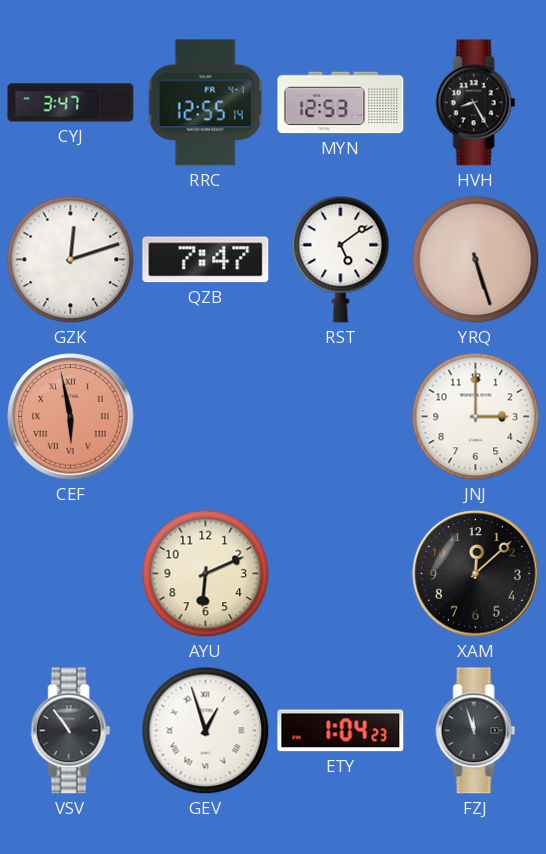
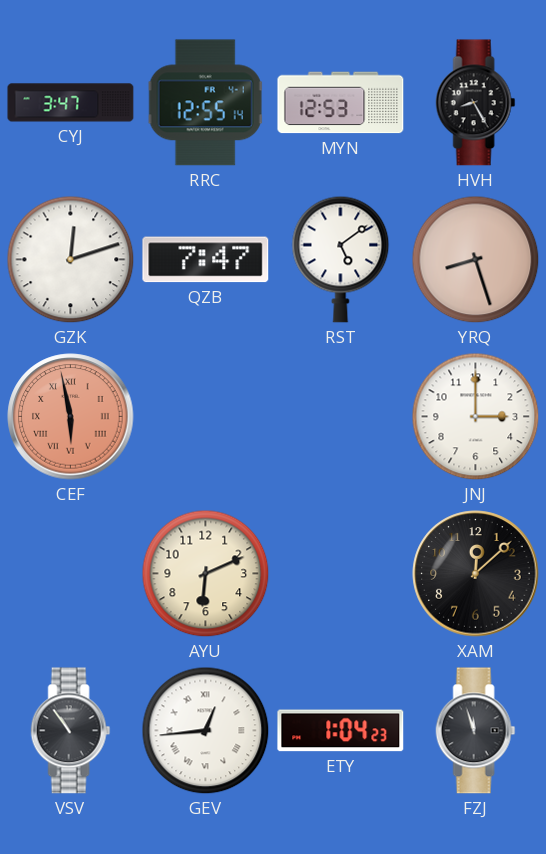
YRQ: 5:27 -> 8:27 (476, 260)
GEV: 12:57 -> 12:44 (206, 731)
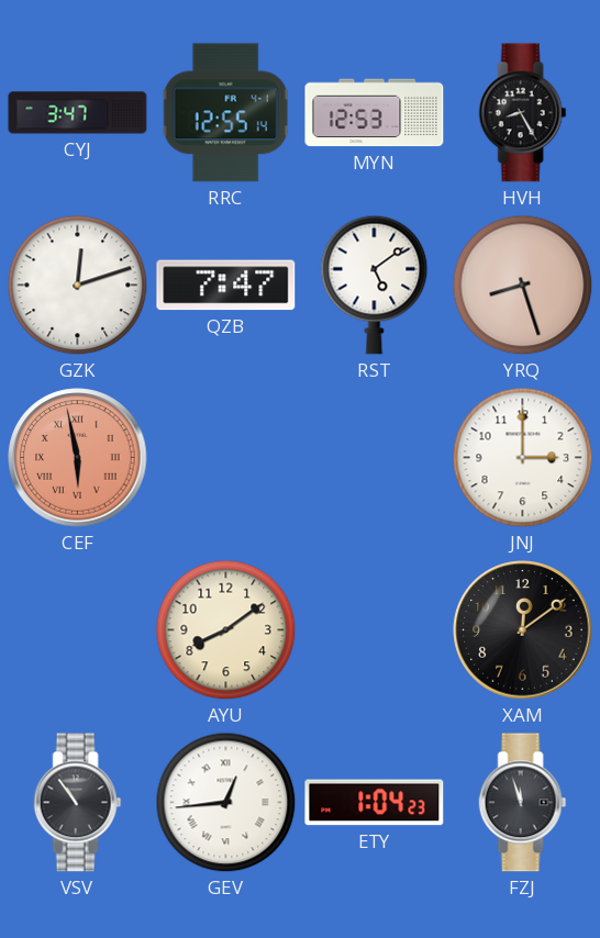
AYU: 6:11 -> 8:09 (226, 630)
XAM: 12:08 -> 12:09 (523, 630)
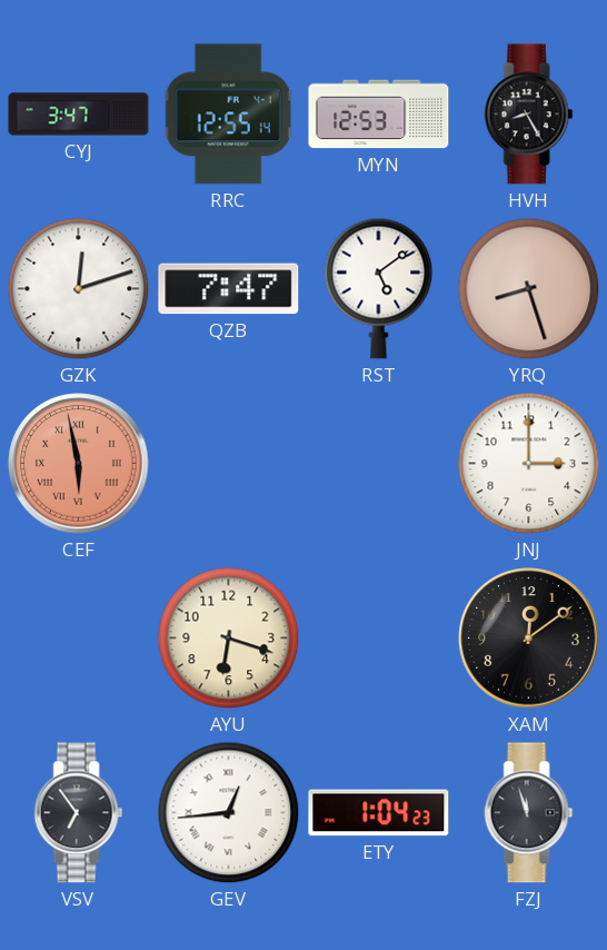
AYU: 8:09 -> 6:18 (229, 639)
VSV: 10:54 -> 6:54 (79, 813)
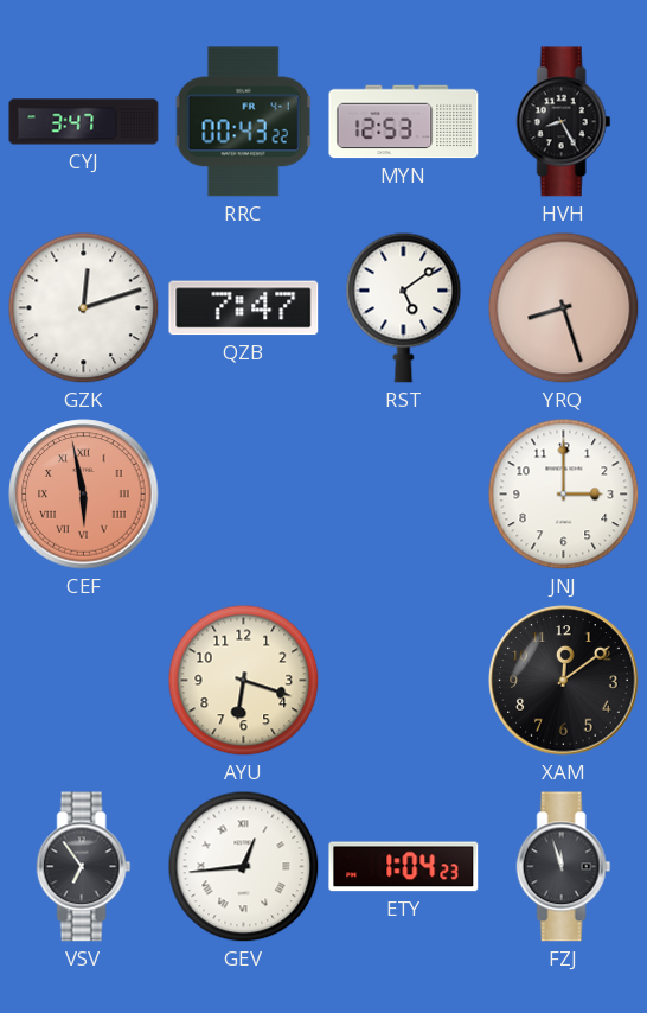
RRC: 12:55 -> 00:43 (244, 122)
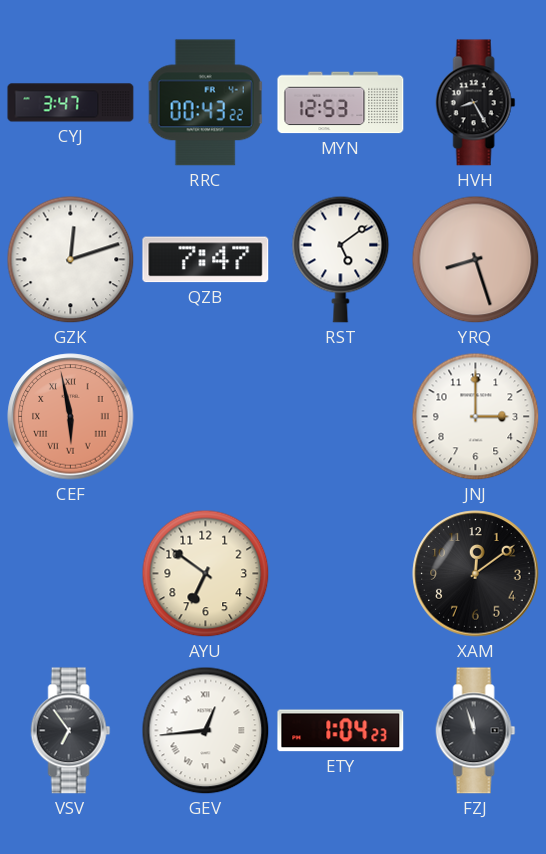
AYU: 6:18 -> 6:51 (206, 574)
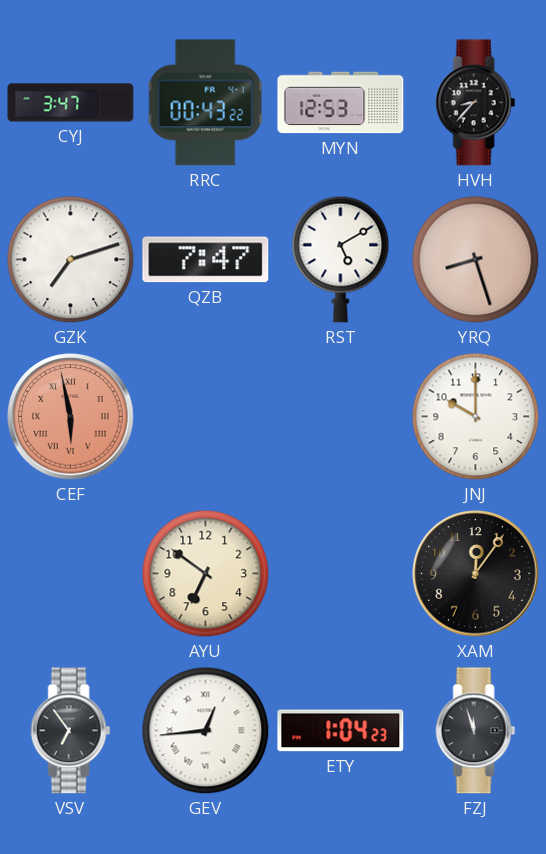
HVH: 8:25 -> 8:37 (476, 103)
GZK: 12:12 -> 7:12 (71, 260)
RST: 5:09 -> 5:10 (341, 259)
JNJ: 3:00 -> 10:00 (476, 417)
XAM: 12:09 -> 12:06 (476, 574)
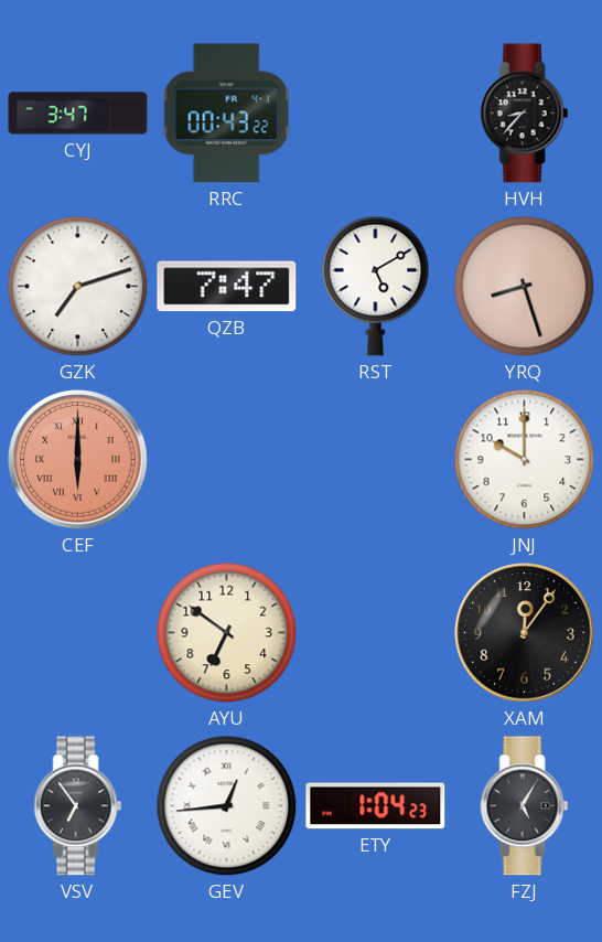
MYN: 12:53 -> none (341, 103)
CEF: 5:58 -> 6:00 (78, 460)
FZJ: 11:57 -> 5:05 (525, 806)
